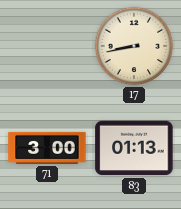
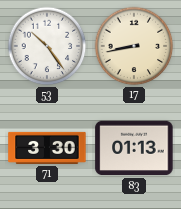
53: none -> 10:24 (47, 46)
71: 3:00 -> 3:30 (47, 148)
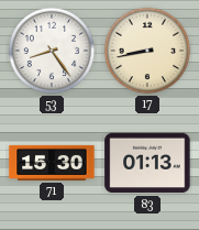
53: 10:24 -> 8:24 (52, 51)
71: 3:30 -> 15:30 (52, 163)
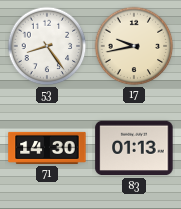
17: 8:43 -> 9:43 (134, 46)
71: 15:30 -> 14:30 (47, 148)
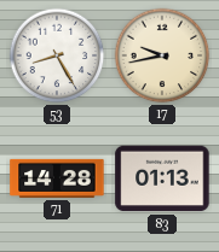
53: 8:24 -> 8:25 (57, 55)
71: 14:30 -> 14:28 (57, 178)
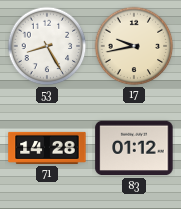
83: 01:13 -> 01:12 (134, 148)
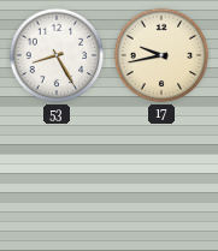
71: 14:28 -> none (47, 148)
83: 01:12 -> none (134, 148)
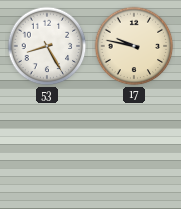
17: 9:43 -> 9:47 (134, 46)
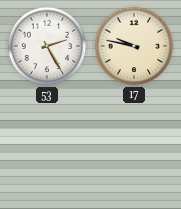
53: 8:25 -> 2:25 (47, 46)
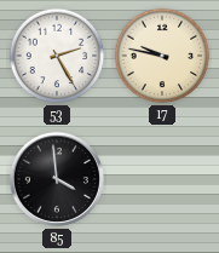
85: none -> 3:59 (57, 179)
